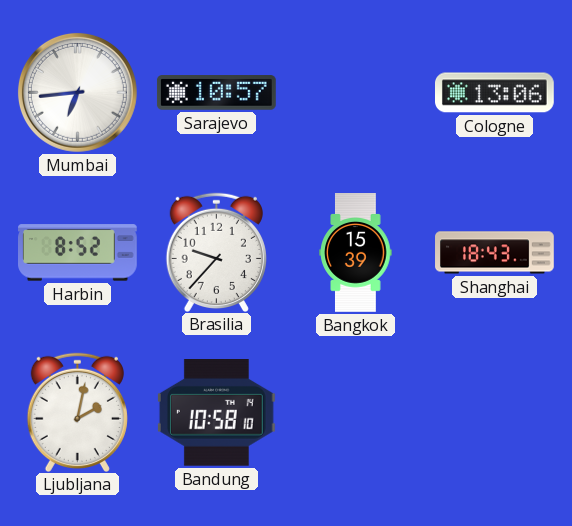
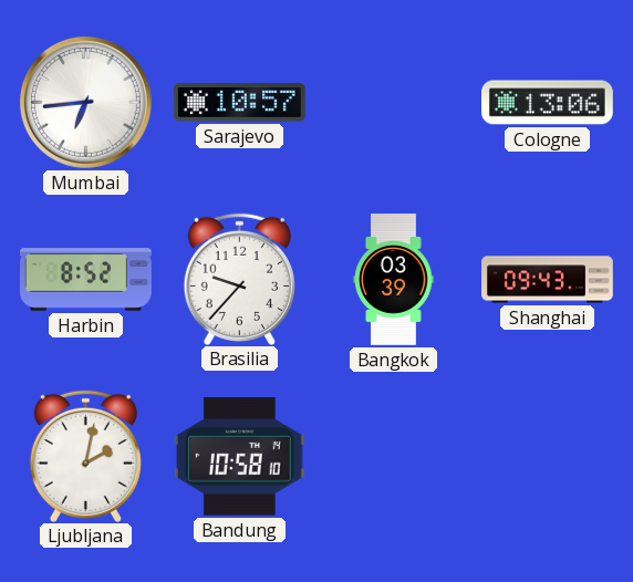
Bangkok: 15:39 -> 03:39 (394, 280)
Shanghai: 18:43 -> 09:43 (548, 280)
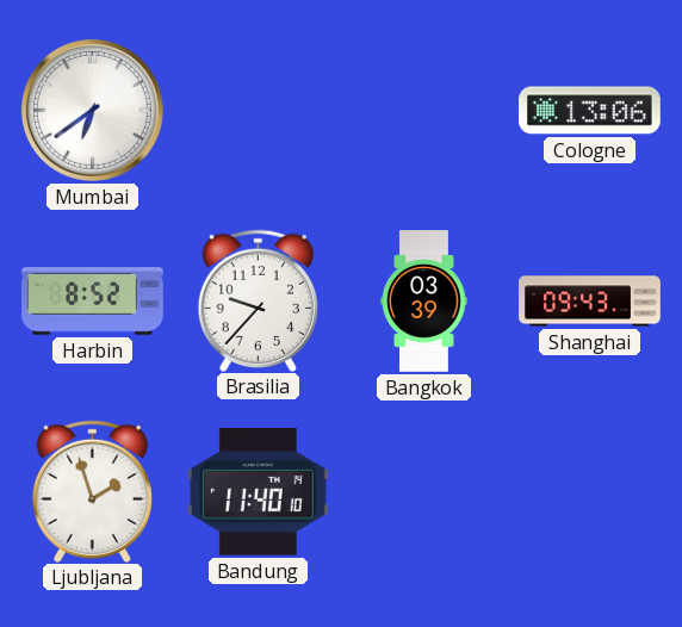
Mumbai: 6:44 -> 6:39 (92, 110)
Sarajevo: 10:57 -> none (239, 103)
Ljubljana: 2:02 -> 1:57 (92, 491)
Bandung: 10:58 -> 11:40 (258, 492)
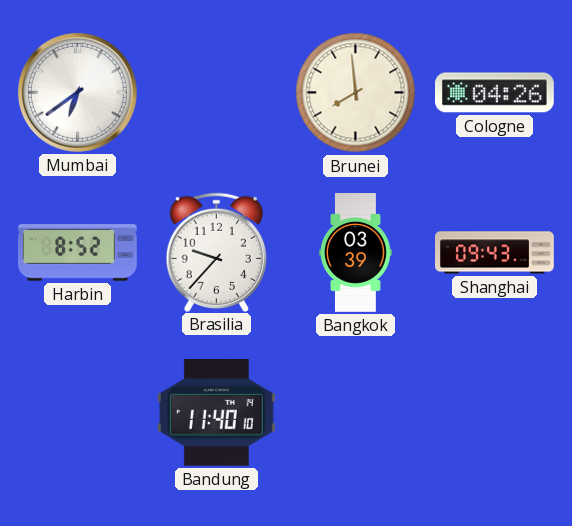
Brunei: none -> 7:59 (356, 93)
Cologne: 13:06 -> 04:26 (495, 93)
Ljubljana: 1:57 -> none (92, 491)
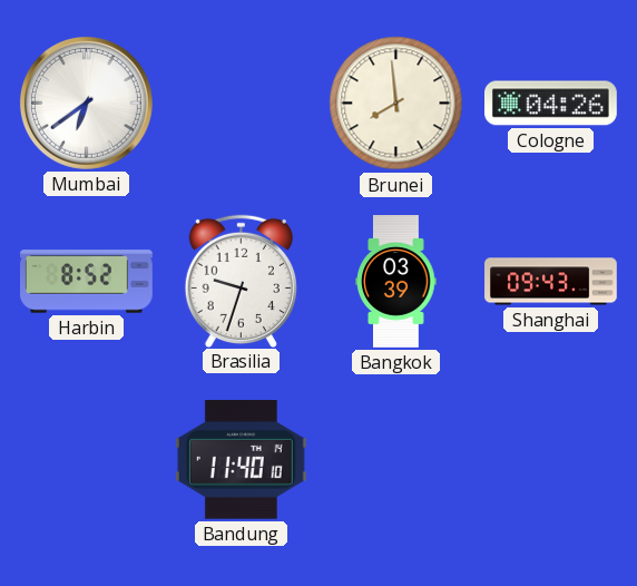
Brasilia: 9:37 -> 9:33 (241, 281)
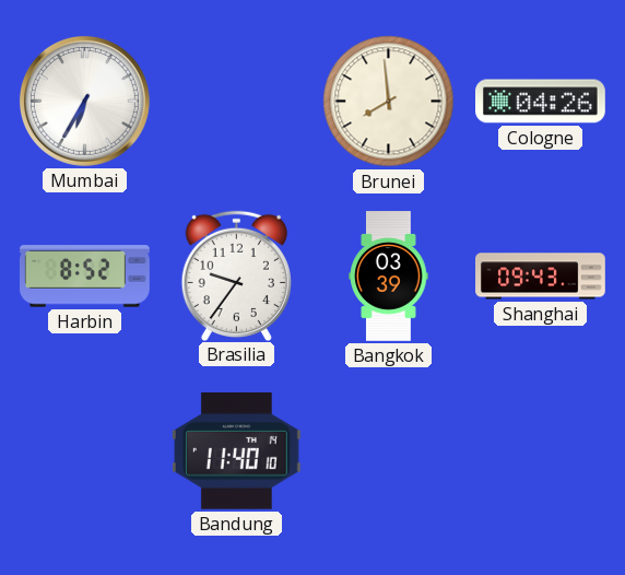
Mumbai: 6:39 -> 6:35 (84, 101)
Brasilia: 9:33 -> 9:36 (236, 275)
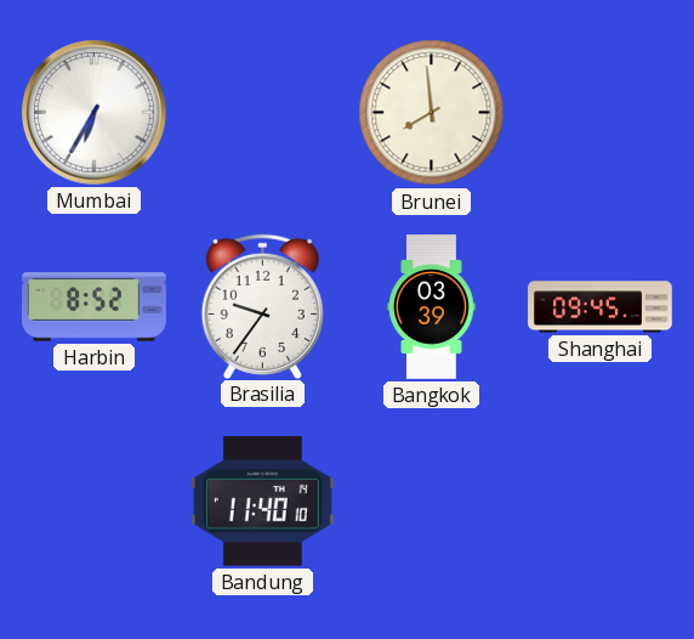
Cologne: 04:26 -> none (541, 102)
Shanghai: 09:43 -> 09:45 (601, 307)
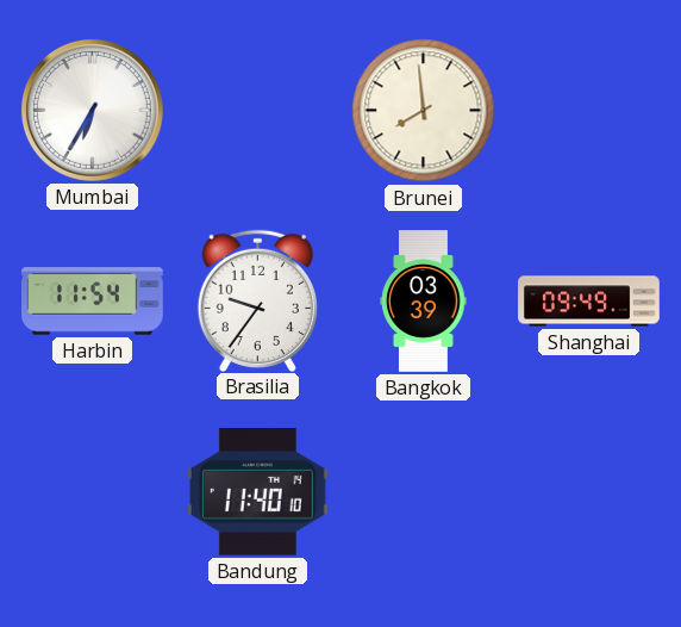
Harbin: 8:52 -> 11:54 (93, 302)
Shanghai: 09:45 -> 09:49 (589, 302)
